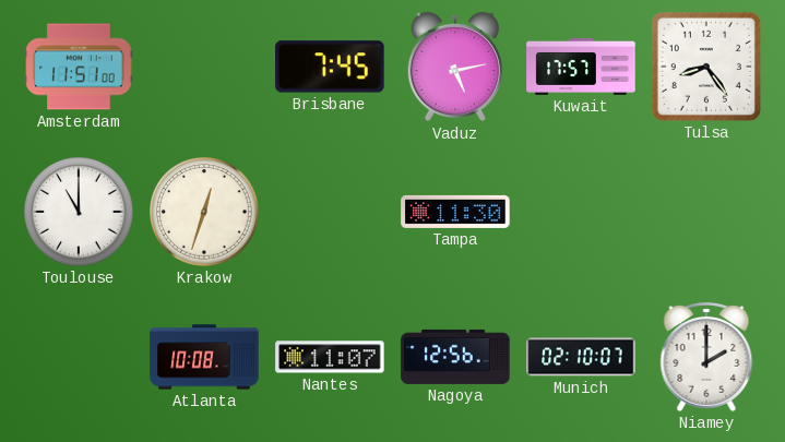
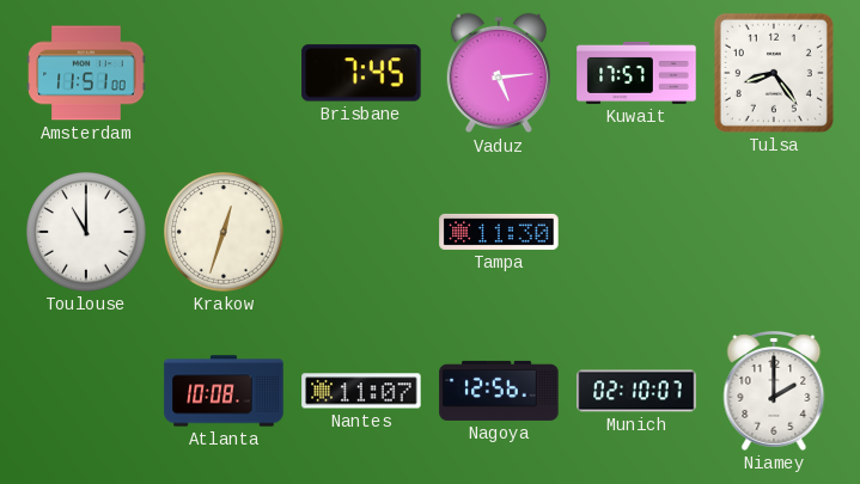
Vaduz: 5:13 -> 5:14 (498, 73)
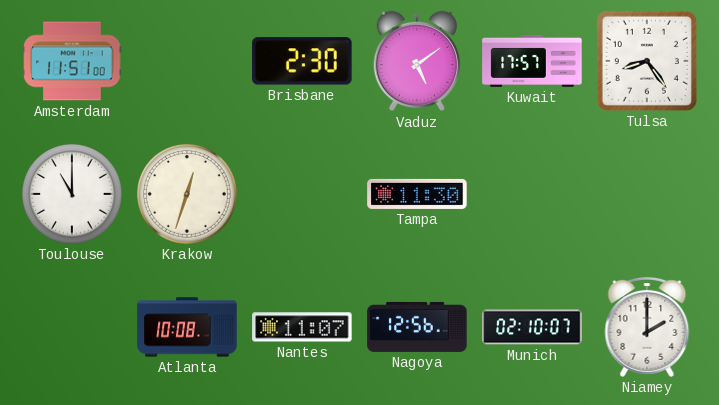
Brisbane: 7:45 -> 2:30 (302, 61)
Vaduz: 5:14 -> 5:09 (416, 61)
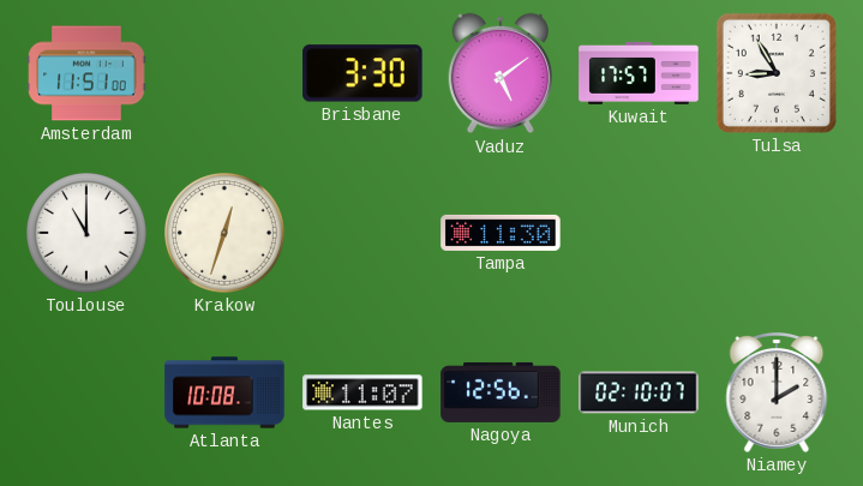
Brisbane: 2:30 -> 3:30 (362, 73)
Tulsa: 8:24 -> 8:55 (777, 73)
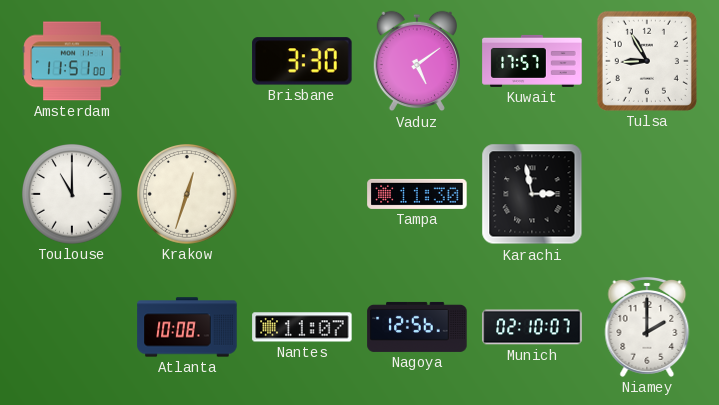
Karachi: none -> 2:58 (532, 194)
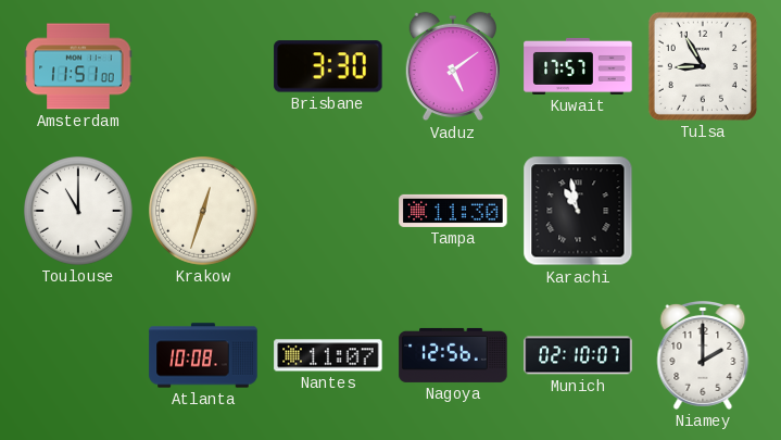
Karachi: 2:58 -> 10:58 (578, 211)
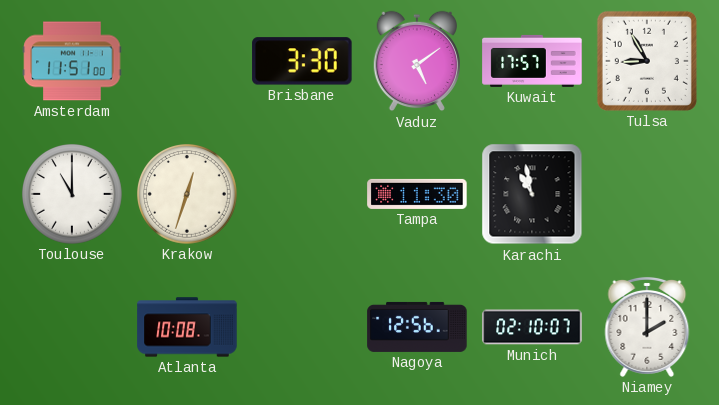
Nantes: 11:07 -> none (328, 355)
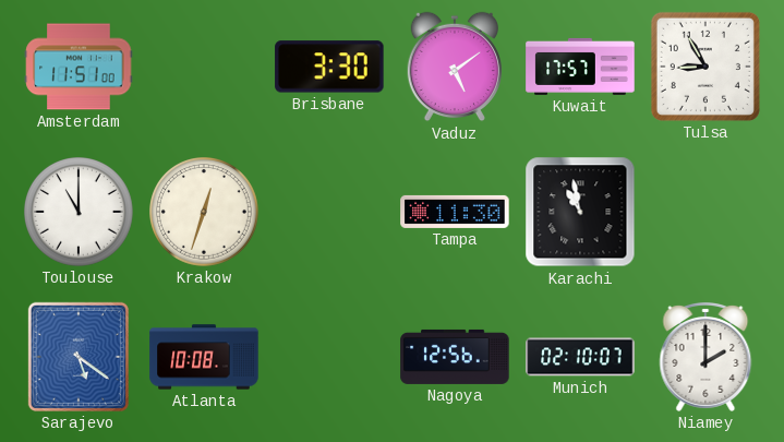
Sarajevo: none -> 5:21 (79, 357)
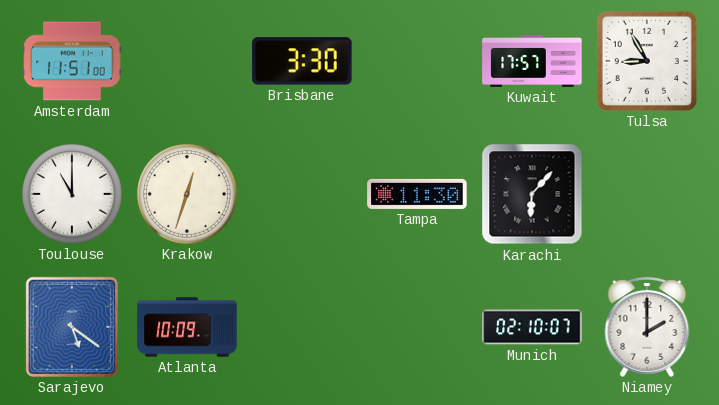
Vaduz: 5:09 -> none (454, 67)
Karachi: 10:58 -> 6:07 (532, 194)
Atlanta: 10:08 -> 10:09 (187, 327)
Nagoya: 12:56 -> none (455, 357)
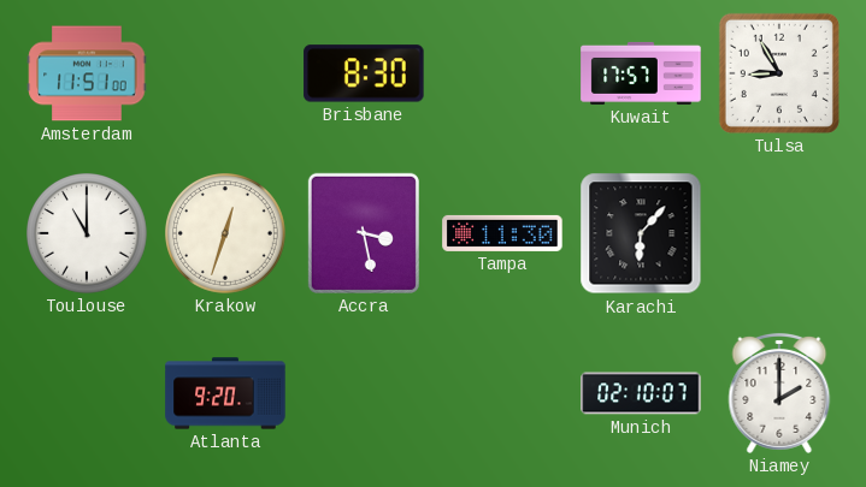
Brisbane: 3:30 -> 8:30 (364, 73)
Accra: none -> 3:28 (364, 233)
Sarajevo: 5:21 -> none (72, 327)
Atlanta: 10:09 -> 9:20 (225, 393)
